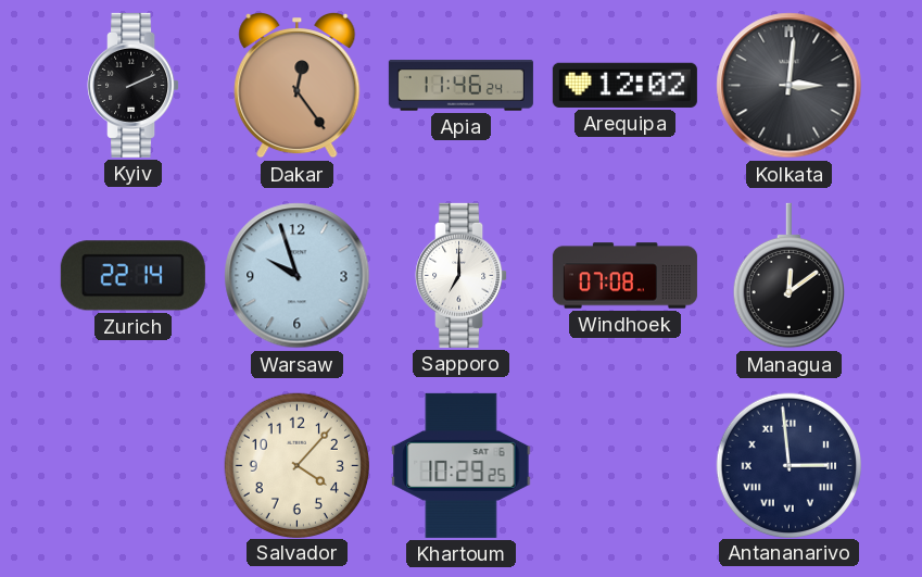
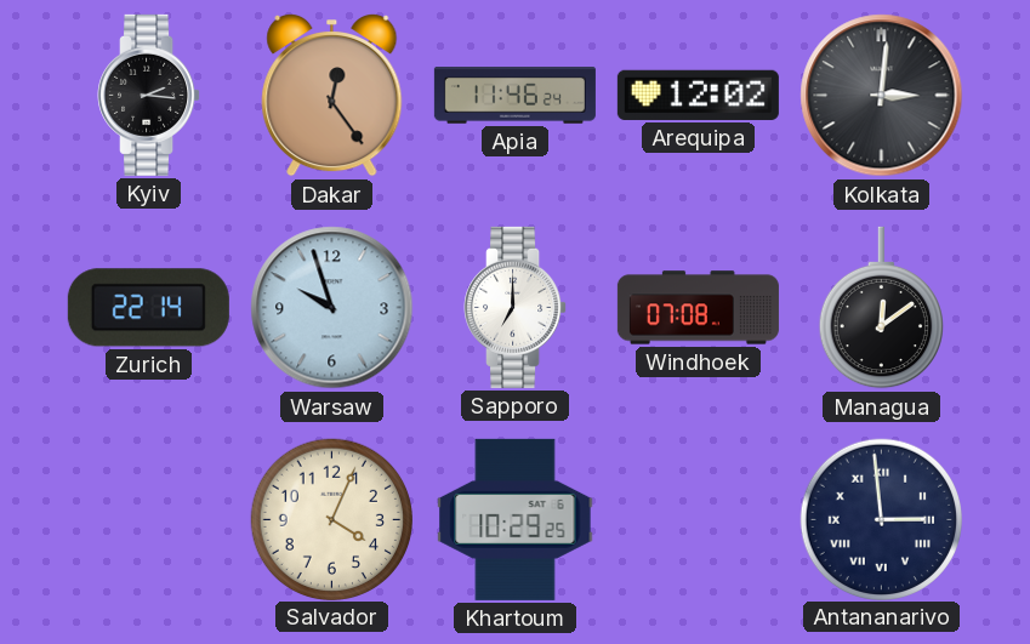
Kyiv: 2:11 -> 2:16 (149, 95)
Salvador: 4:07 -> 4:04 (331, 519)
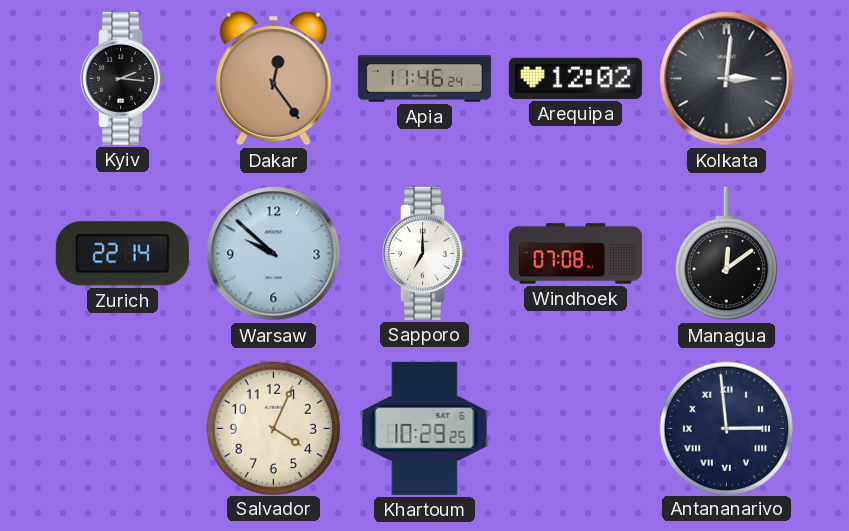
Warsaw: 9:57 -> 9:52 (274, 254)
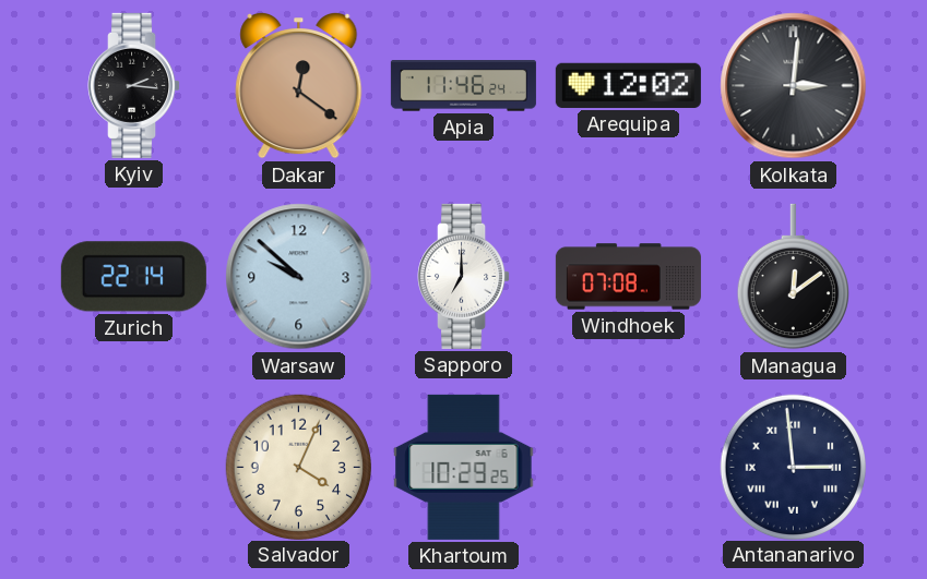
Dakar: 12:24 -> 12:21 (299, 85)
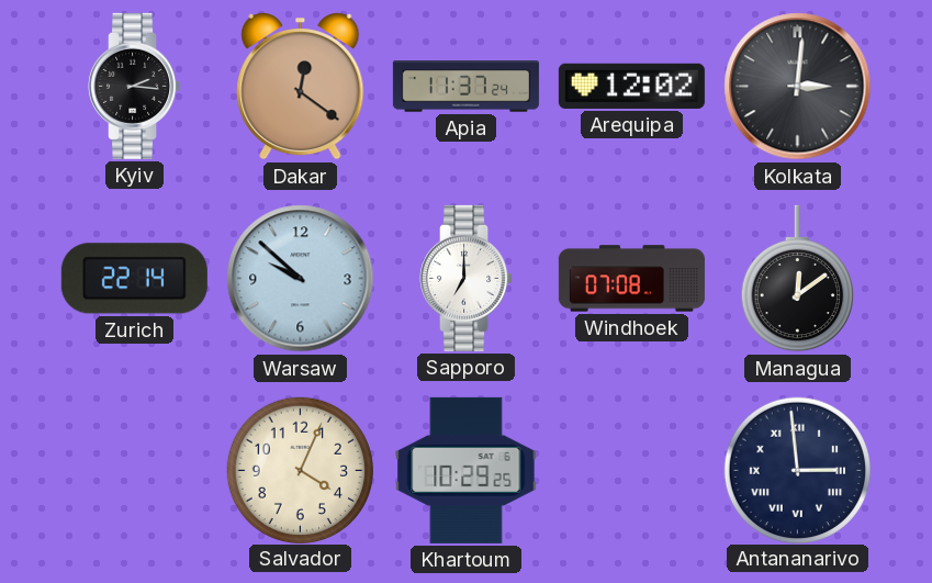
Apia: 11:46 -> 11:37 (465, 87)
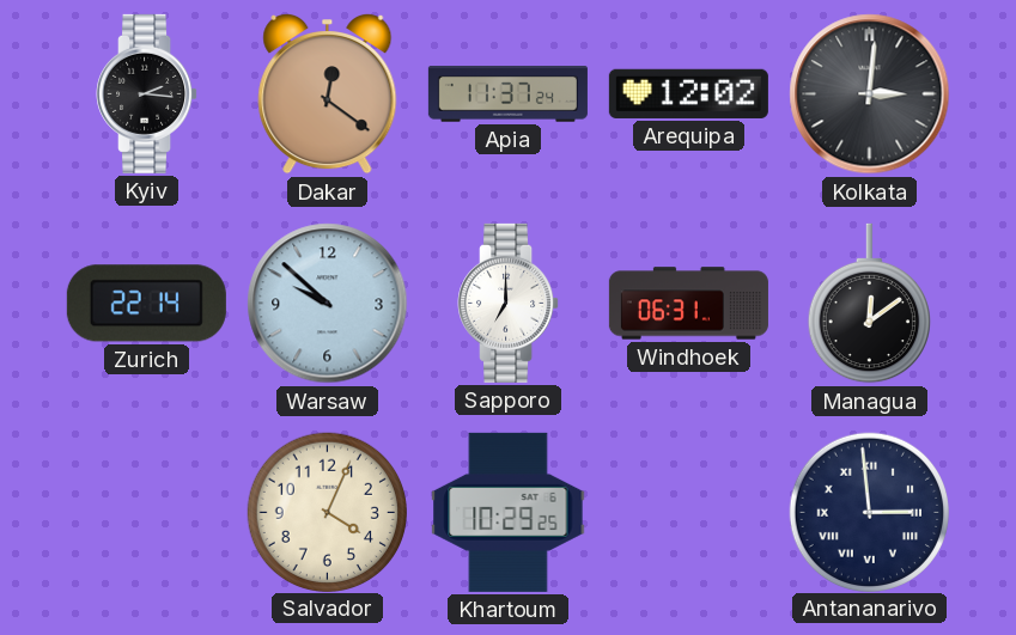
Windhoek: 07:08 -> 06:31 (688, 304)
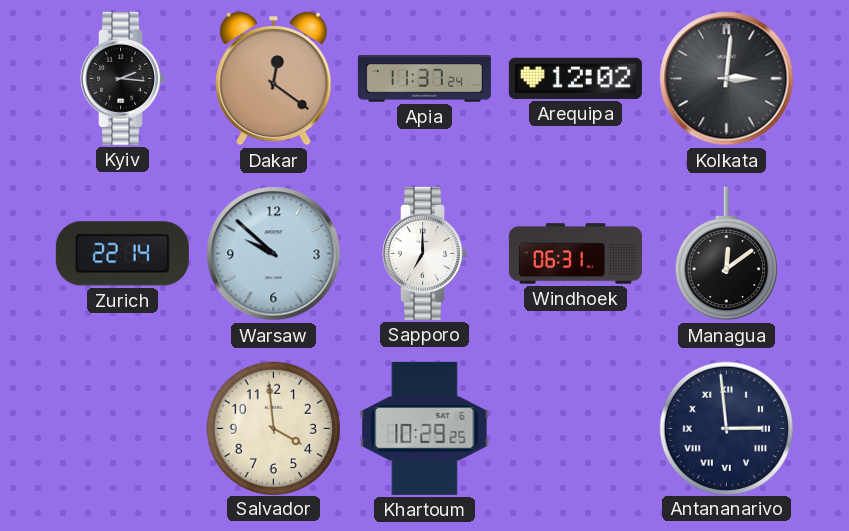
Salvador: 4:04 -> 3:59 (273, 428)
